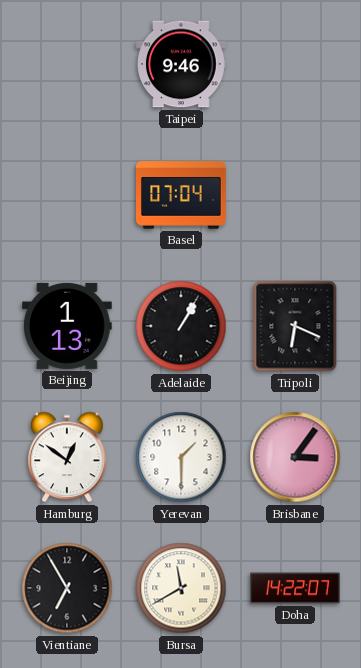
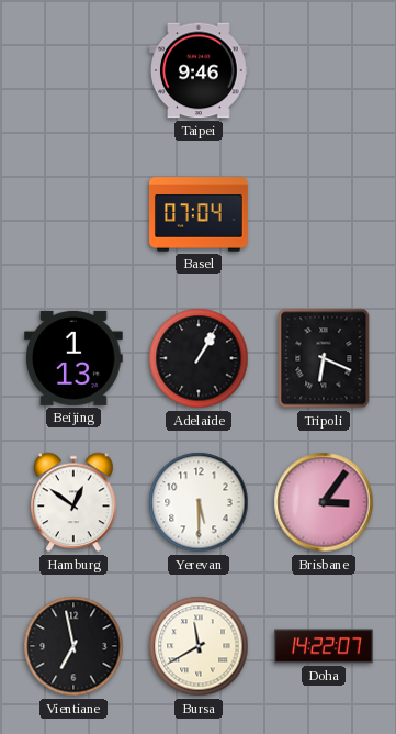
Yerevan: 1:30 -> 5:30 (199, 502)
Vientiane: 6:55 -> 6:58 (73, 646)
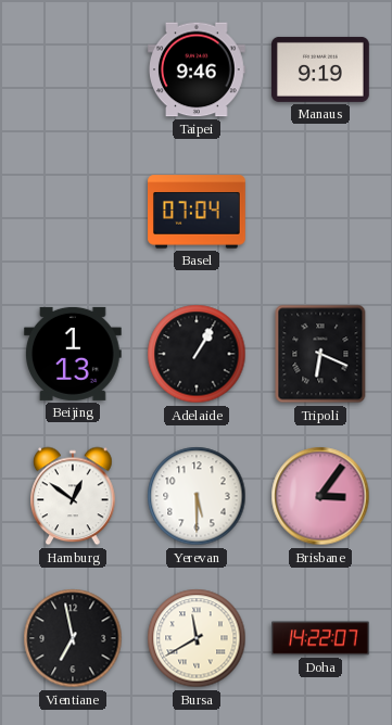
Manaus: none -> 9:19 (321, 69)
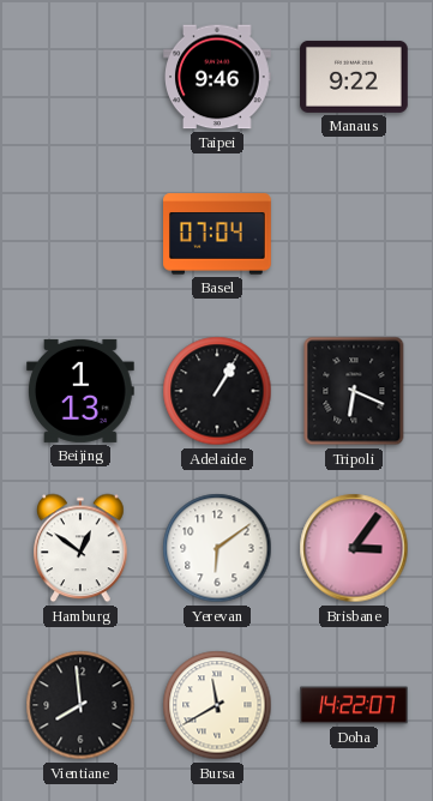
Manaus: 9:19 -> 9:22 (355, 77)
Yerevan: 5:30 -> 6:09 (217, 548)
Vientiane: 6:58 -> 7:59 (80, 705)
